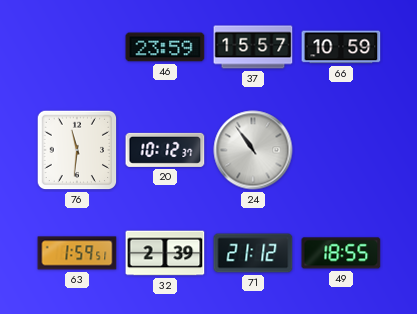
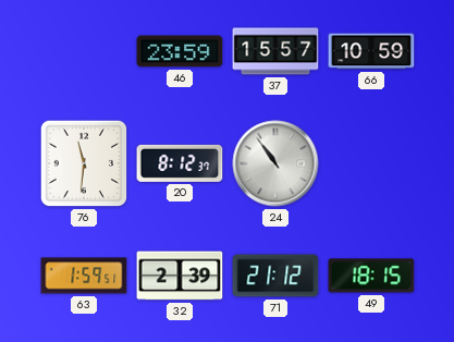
20: 10:12 -> 8:12 (180, 163)
49: 18:55 -> 18:15 (371, 276)
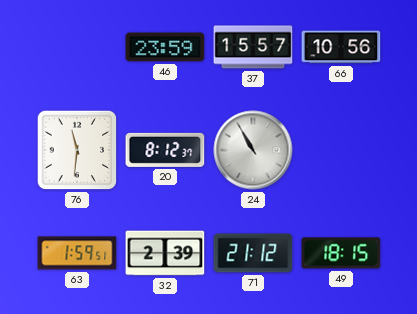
66: 10:59 -> 10:56 (341, 47)
24: 10:54 -> 10:55 (253, 150)
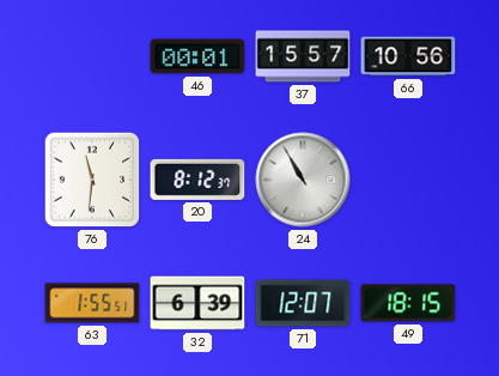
46: 23:59 -> 00:01 (197, 56)
63: 1:59 -> 1:55 (92, 303)
32: 2:39 -> 6:39 (197, 303)
71: 21:12 -> 12:07 (303, 303)
